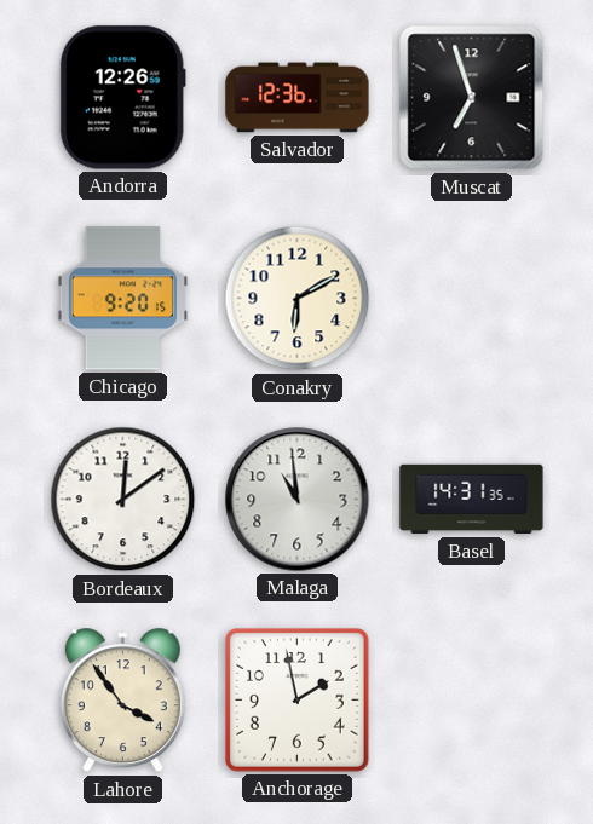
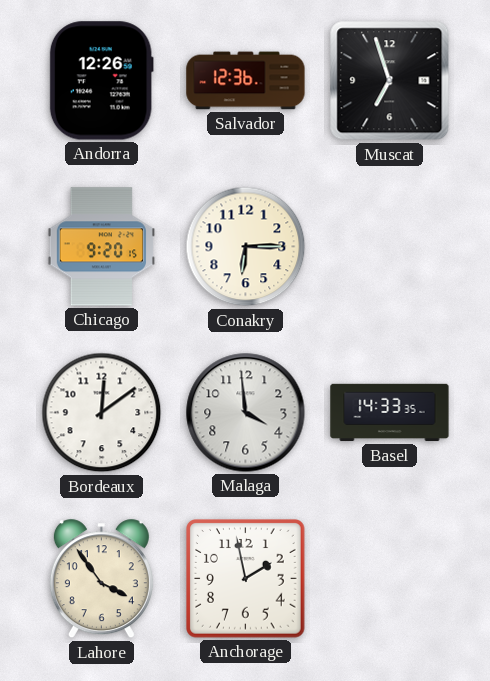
Conakry: 6:10 -> 6:15 (246, 247)
Malaga: 10:59 -> 3:59 (246, 413)
Basel: 14:31 -> 14:33 (390, 413)
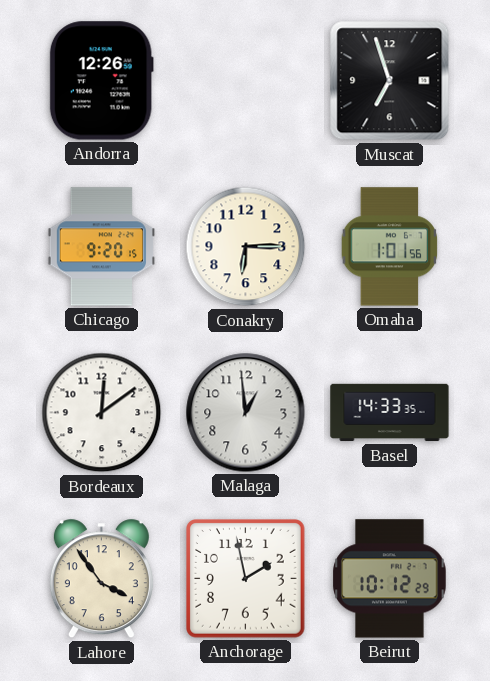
Salvador: 12:36 -> none (246, 81)
Omaha: none -> 1:01 (390, 247)
Malaga: 3:59 -> 12:59 (246, 413)
Beirut: none -> 10:12 (390, 579)
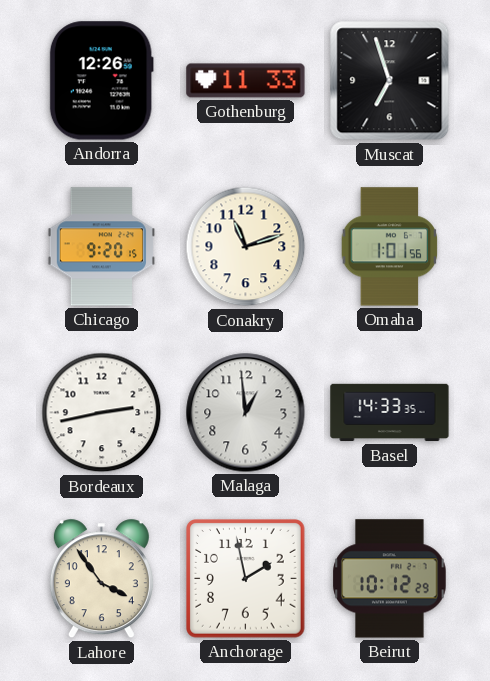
Gothenburg: none -> 11:33 (246, 81)
Conakry: 6:15 -> 11:12 (246, 247)
Bordeaux: 12:09 -> 2:43 (102, 413)
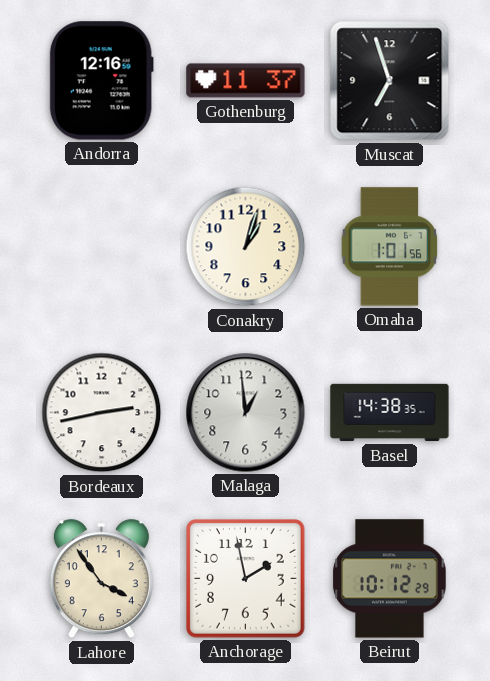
Andorra: 12:26 -> 12:16 (101, 81)
Gothenburg: 11:33 -> 11:37 (246, 81)
Chicago: 9:20 -> none (101, 247)
Conakry: 11:12 -> 1:03 (246, 247)
Basel: 14:33 -> 14:38 (390, 413)
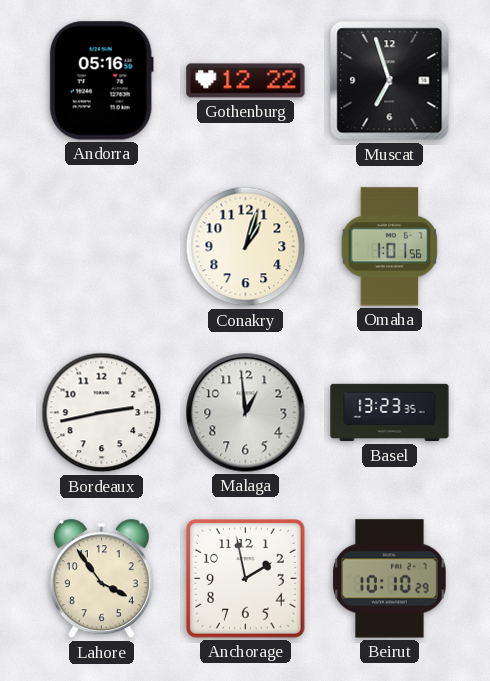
Andorra: 12:16 -> 05:16 (101, 81)
Gothenburg: 11:37 -> 12:22 (246, 81)
Basel: 14:38 -> 13:23 (390, 413)
Beirut: 10:12 -> 10:10 (390, 579)
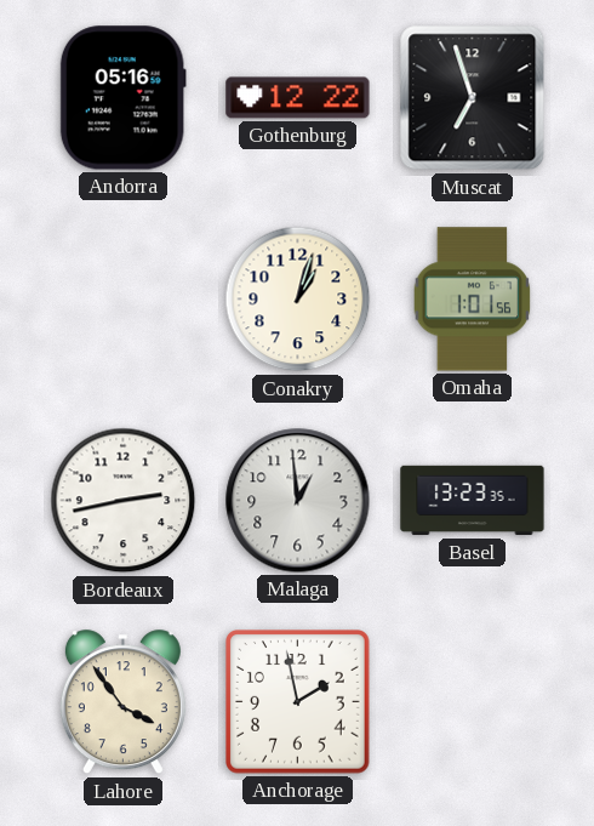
Beirut: 10:10 -> none (390, 579)
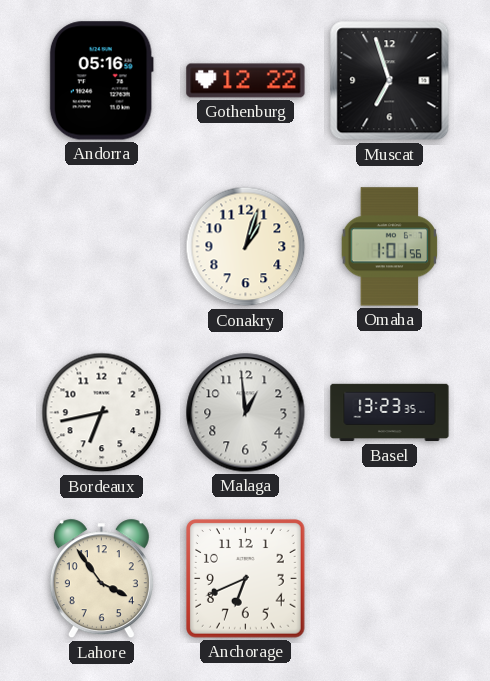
Bordeaux: 2:43 -> 6:43 (102, 413)
Anchorage: 1:58 -> 6:41 (246, 579)
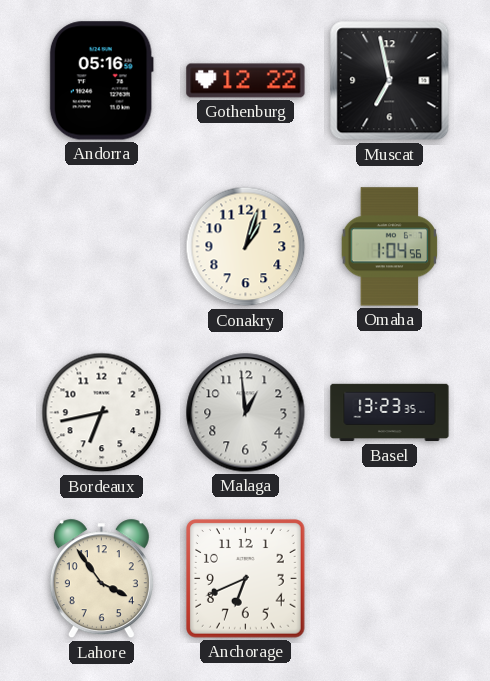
Muscat: 6:57 -> 6:58 (390, 81)
Omaha: 1:01 -> 1:04 (390, 247)
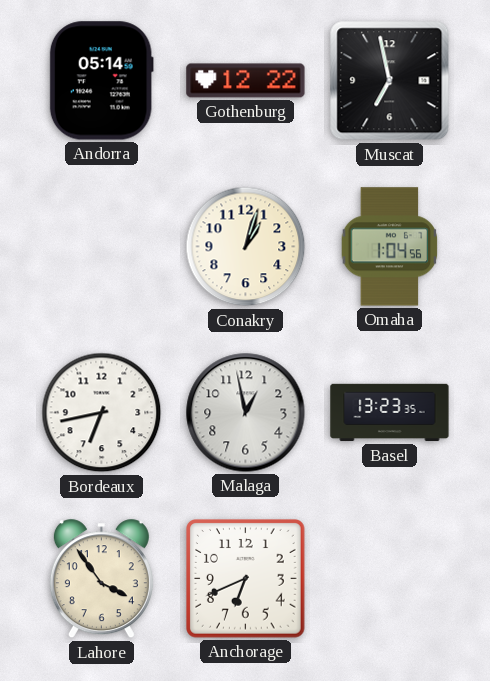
Andorra: 05:16 -> 05:14 (101, 81)
Malaga: 12:59 -> 12:58 (246, 413)
